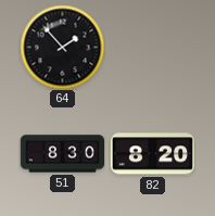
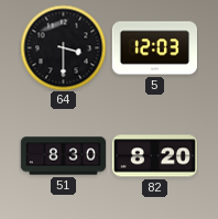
64: 1:53 -> 3:30 (63, 47)
5: none -> 12:03 (154, 48)
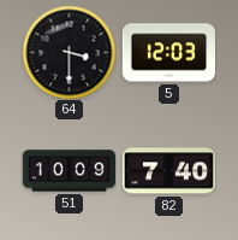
51: 8:30 -> 10:09 (69, 171)
82: 8:20 -> 7:40 (168, 171)
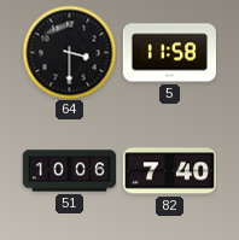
5: 12:03 -> 11:58 (169, 53)
51: 10:09 -> 10:06 (69, 171)
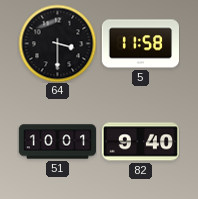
51: 10:06 -> 10:01 (57, 142)
82: 7:40 -> 9:40 (140, 142)
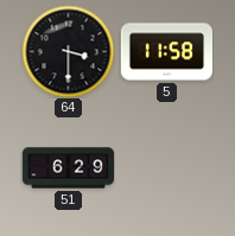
51: 10:01 -> 6:29 (68, 168)
82: 9:40 -> none (140, 142)
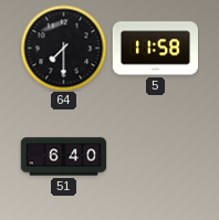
64: 3:30 -> 7:30 (63, 48)
51: 6:29 -> 6:40 (63, 157)
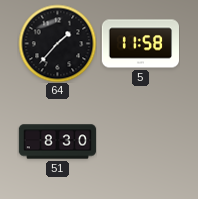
64: 7:30 -> 1:37 (57, 43)
51: 6:40 -> 8:30 (57, 142)
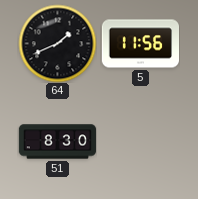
64: 1:37 -> 1:41 (57, 43)
5: 11:58 -> 11:56 (140, 44)
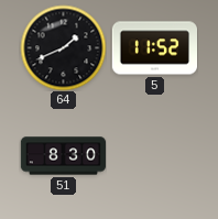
5: 11:56 -> 11:52 (154, 48)
